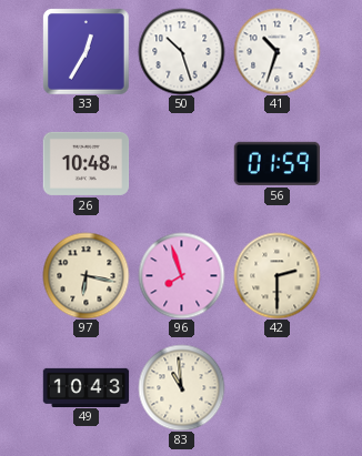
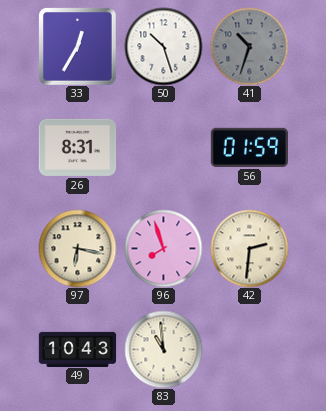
41 dial: white -> grey (249, 46)
26: 10:48 -> 8:31 (77, 147)
42: 2:30 -> 2:31 (249, 248)
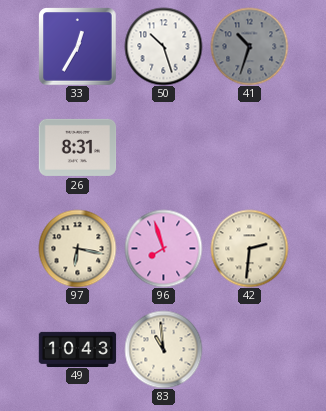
56: 01:59 -> none (249, 147)
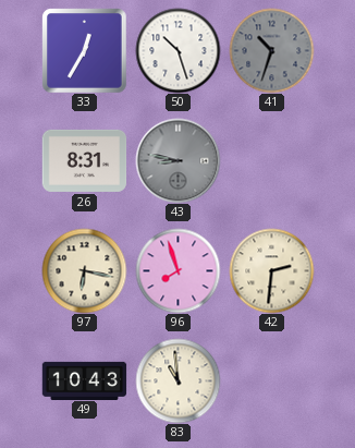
43: none -> 8:47 (177, 160)
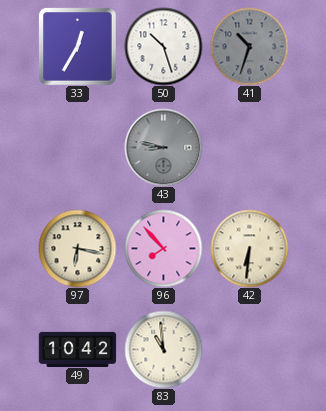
26: 8:31 -> none (84, 160)
96: 7:57 -> 7:53 (163, 248)
42: 2:31 -> 6:31 (249, 248)
49: 10:43 -> 10:42 (77, 349)
